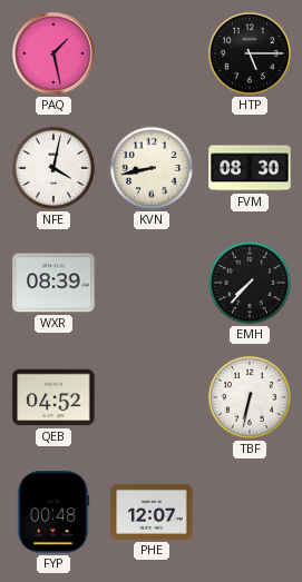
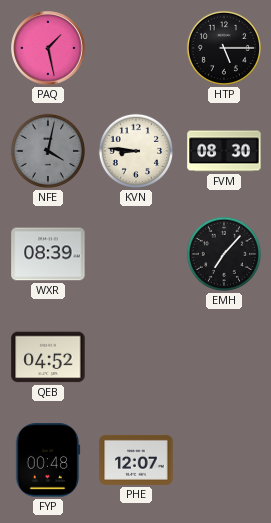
NFE dial: white -> grey (48, 151)
KVN: 8:43 -> 8:46 (136, 151)
EMH: 7:37 -> 7:07 (224, 254)
TBF: 6:32 -> none (250, 397)
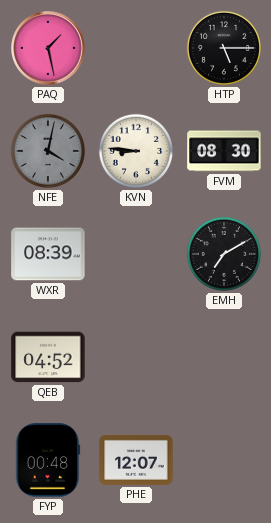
EMH: 7:07 -> 7:10 (224, 254)
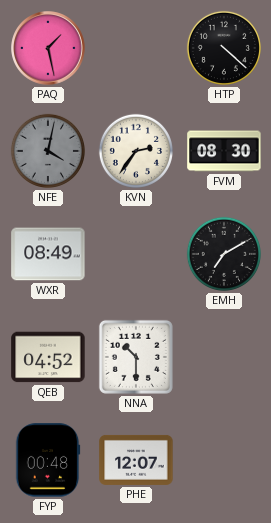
HTP: 5:15 -> 4:22 (224, 48)
KVN: 8:46 -> 2:36 (136, 151)
WXR: 08:39 -> 08:49 (48, 254)
NNA: none -> 10:30 (136, 357)
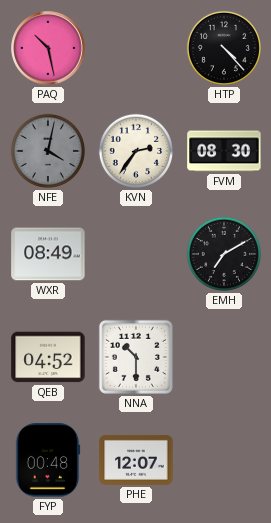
PAQ: 1:28 -> 10:28 (48, 48)
HTP: 4:22 -> 4:23 (224, 48)
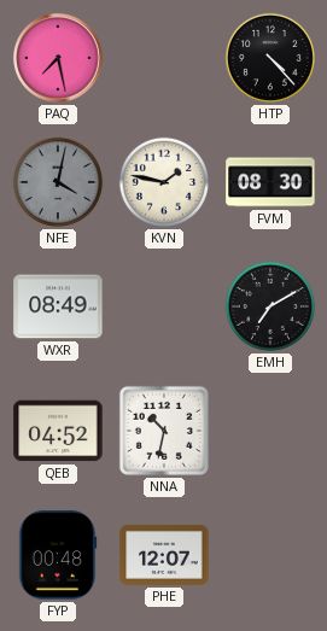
PAQ: 10:28 -> 7:28 (58, 58)
KVN: 2:36 -> 1:47 (164, 182)
NNA: 10:30 -> 10:32 (164, 431)
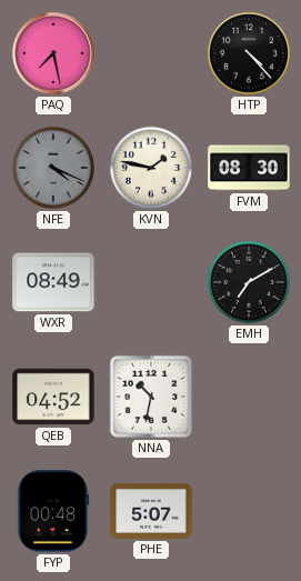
NFE: 4:02 -> 4:19 (53, 168)
PHE: 12:07 -> 5:07 (151, 511)
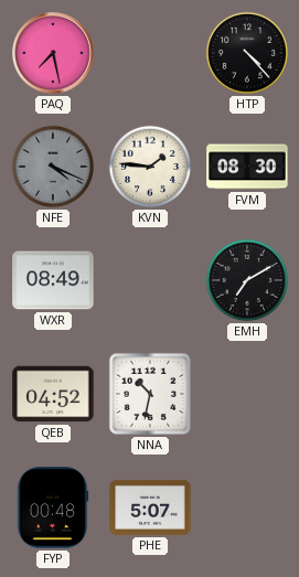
KVN: 1:47 -> 1:46 (150, 167)
